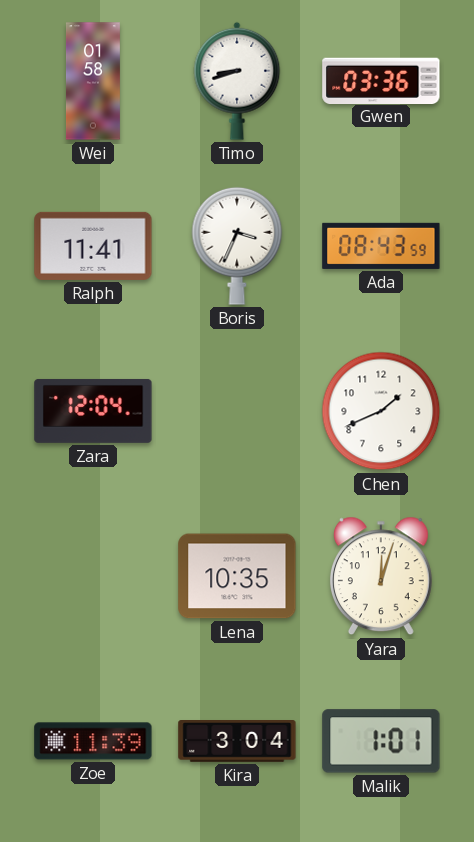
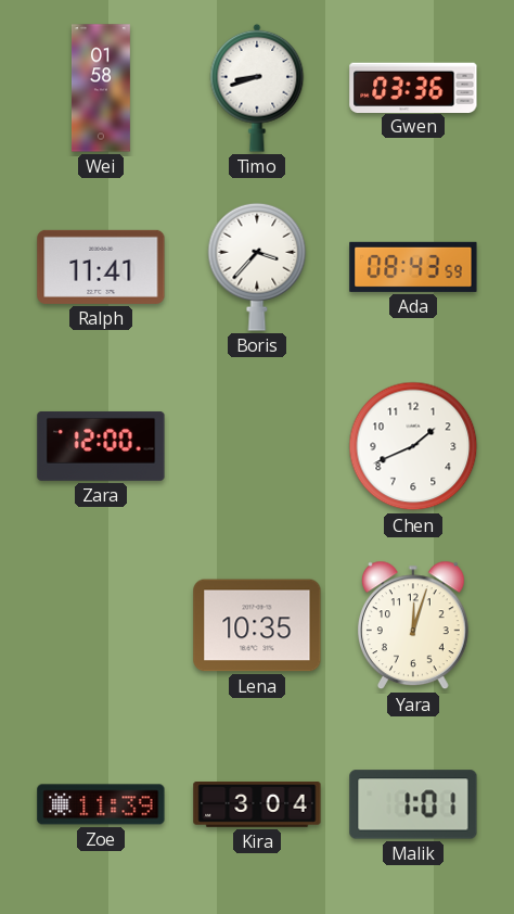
Boris: 3:34 -> 3:37 (257, 267)
Zara: 12:04 -> 12:00 (101, 446)
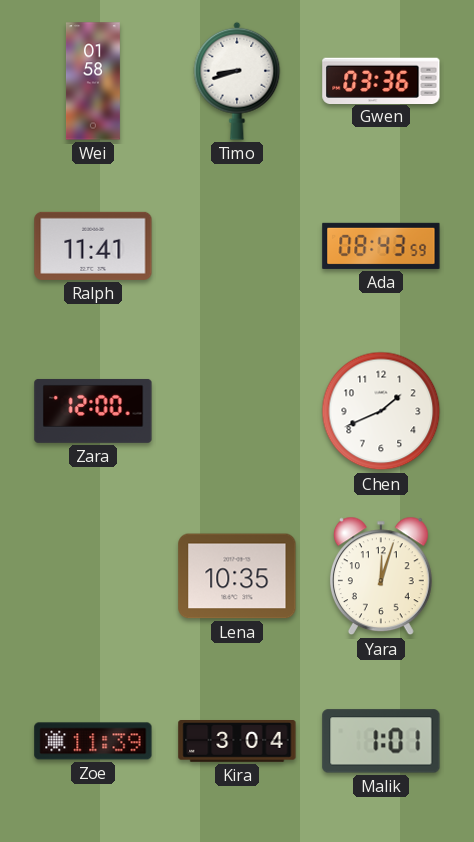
Boris: 3:37 -> none (257, 267)
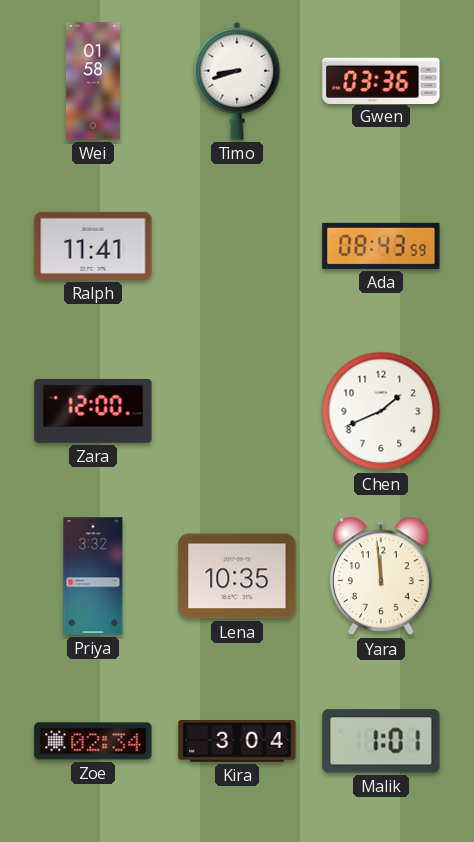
Priya: none -> 3:32 (93, 576)
Yara: 12:03 -> 11:59 (381, 576)
Zoe: 11:39 -> 02:34 (93, 741)
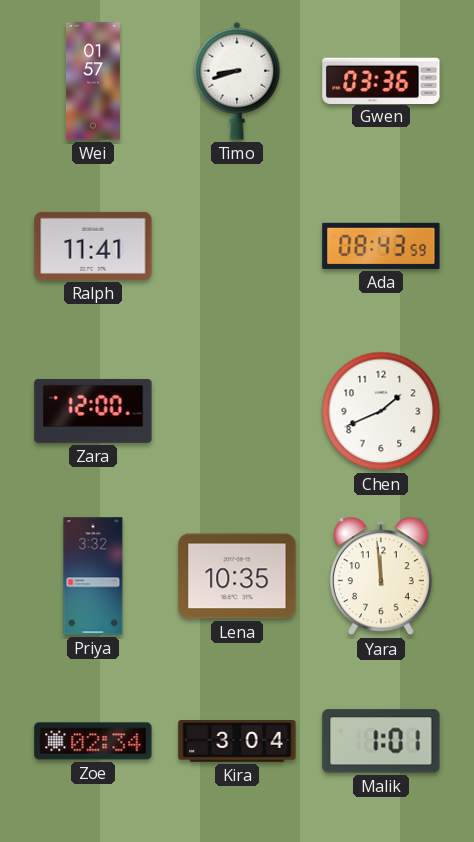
Wei: 01:58 -> 01:57 (93, 81)
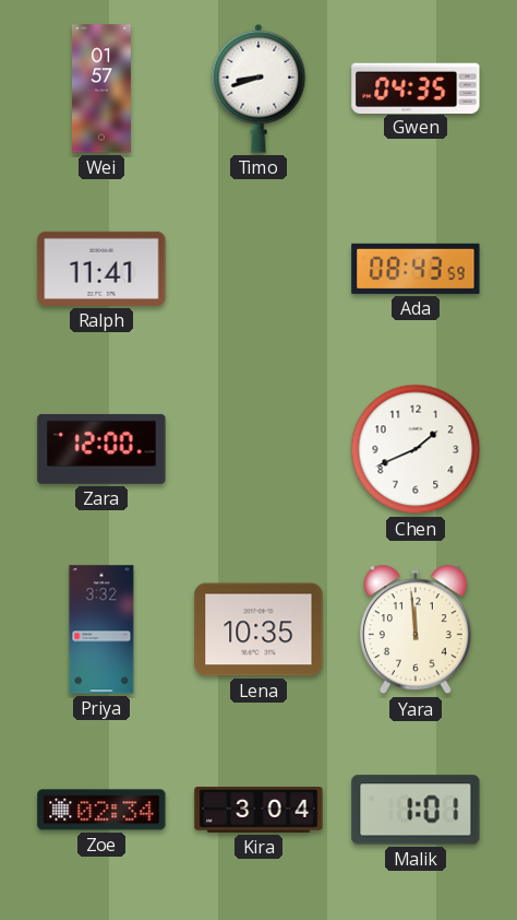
Gwen: 03:36 -> 04:35 (416, 87)
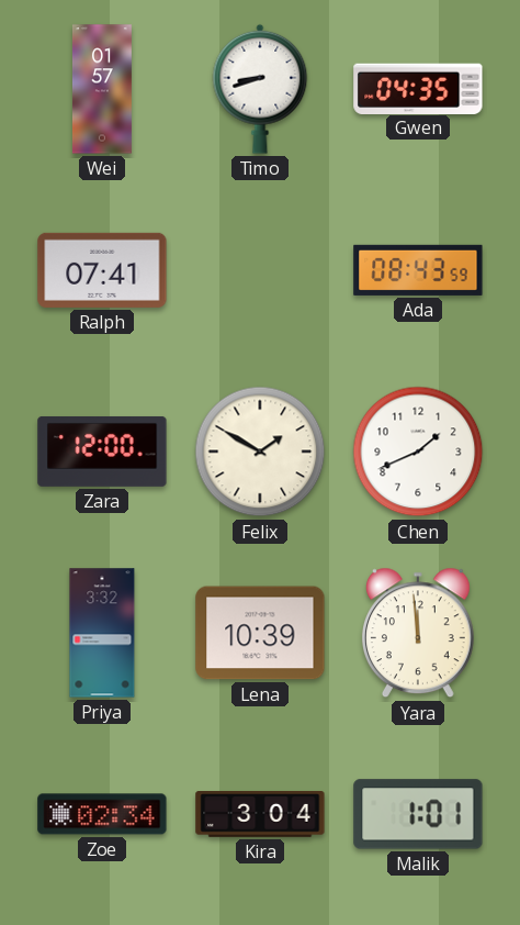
Ralph: 11:41 -> 07:41 (102, 270)
Felix: none -> 1:50 (260, 452)
Lena: 10:35 -> 10:39 (260, 633)
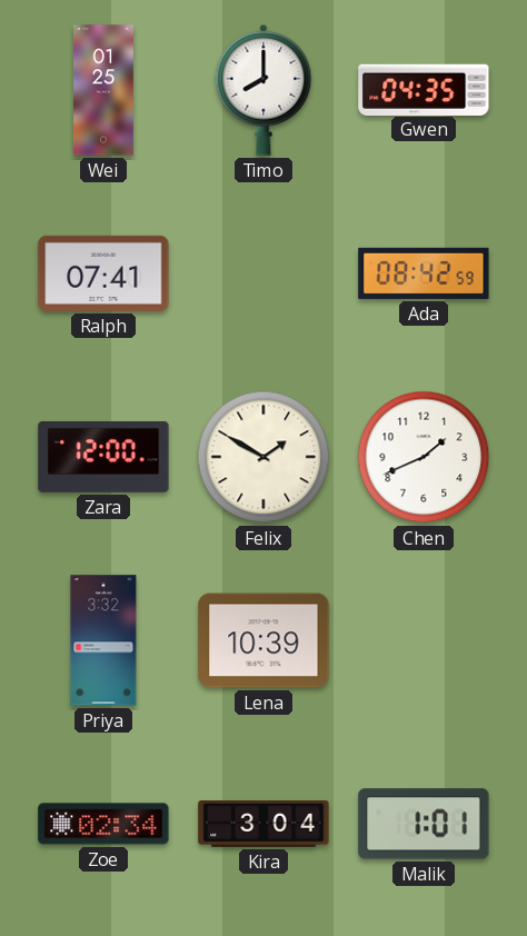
Wei: 01:57 -> 01:25 (103, 90)
Timo: 8:42 -> 8:00 (263, 90)
Ada: 08:43 -> 08:42 (424, 273)
Yara: 11:59 -> none (418, 633)
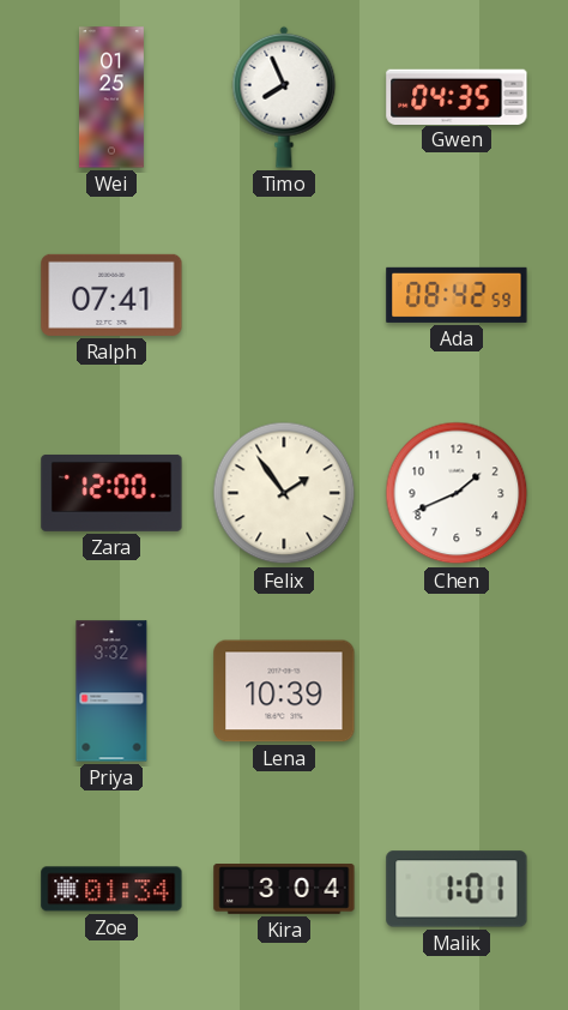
Timo: 8:00 -> 7:56 (284, 97)
Felix: 1:50 -> 1:54 (284, 493)
Zoe: 02:34 -> 01:34 (111, 889)
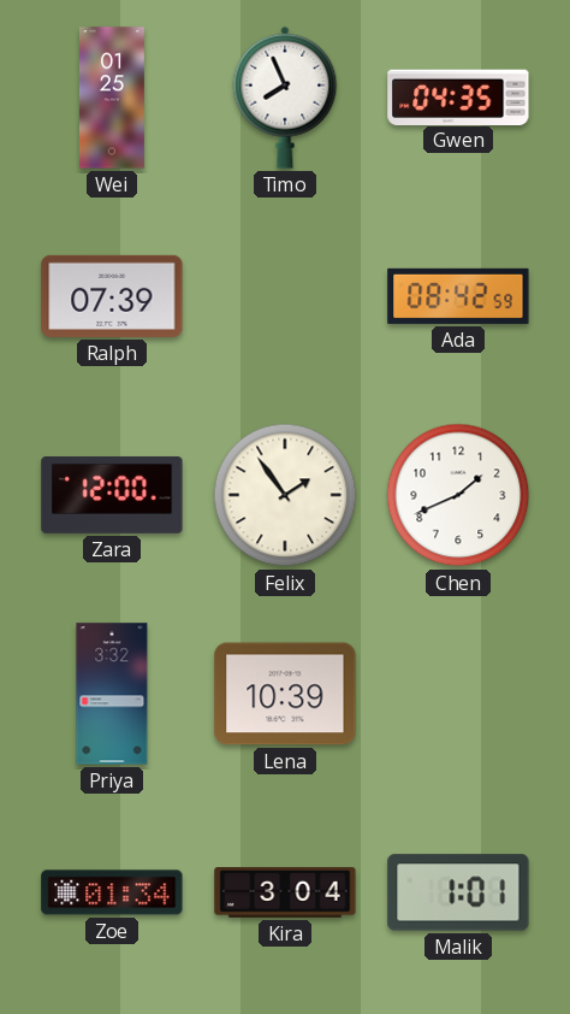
Ralph: 07:41 -> 07:39 (112, 296)
